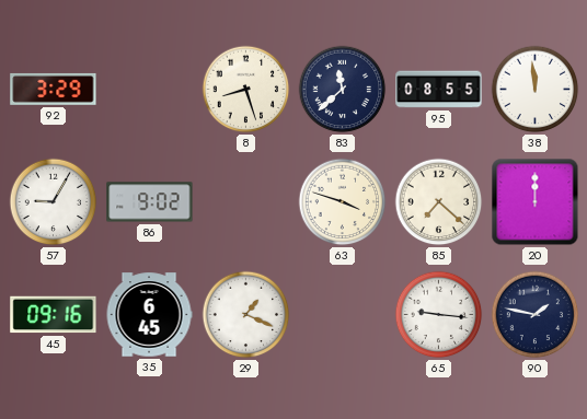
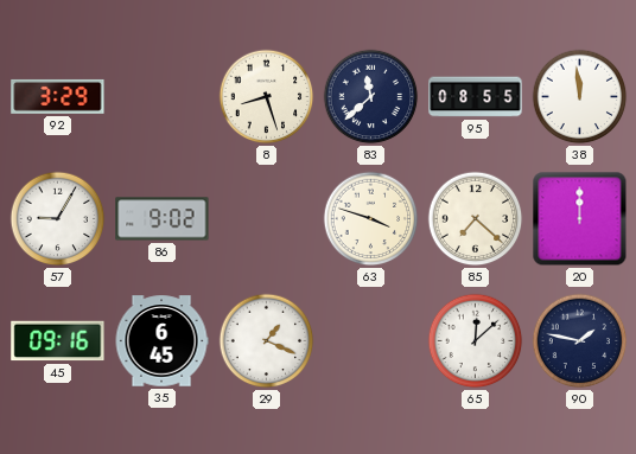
65: 9:16 -> 12:08 (476, 341)
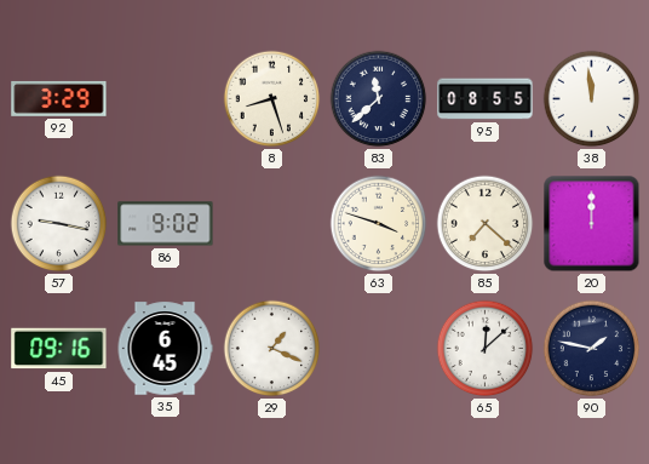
57: 9:05 -> 9:17 (59, 224)
